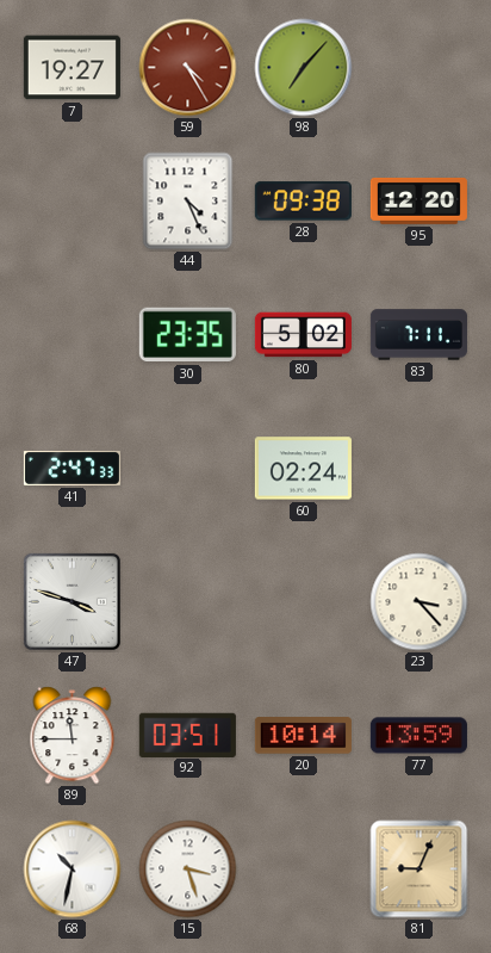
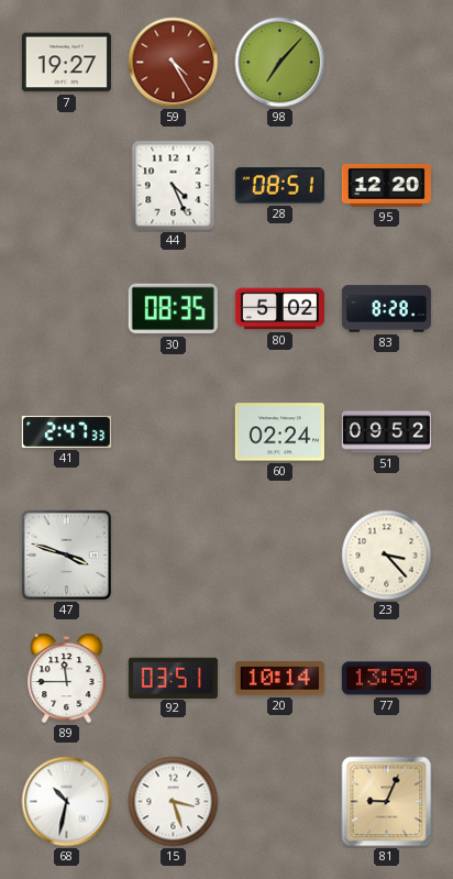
28: 09:38 -> 08:51 (279, 186)
30: 23:35 -> 08:35 (173, 309)
83: 7:11 -> 8:28 (386, 309)
51: none -> 09:52 (386, 432)
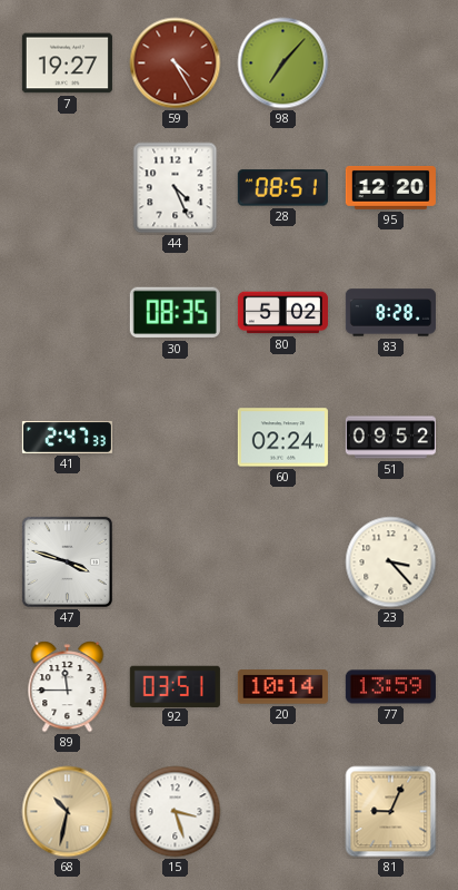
68 dial: white -> champagne (68, 812)
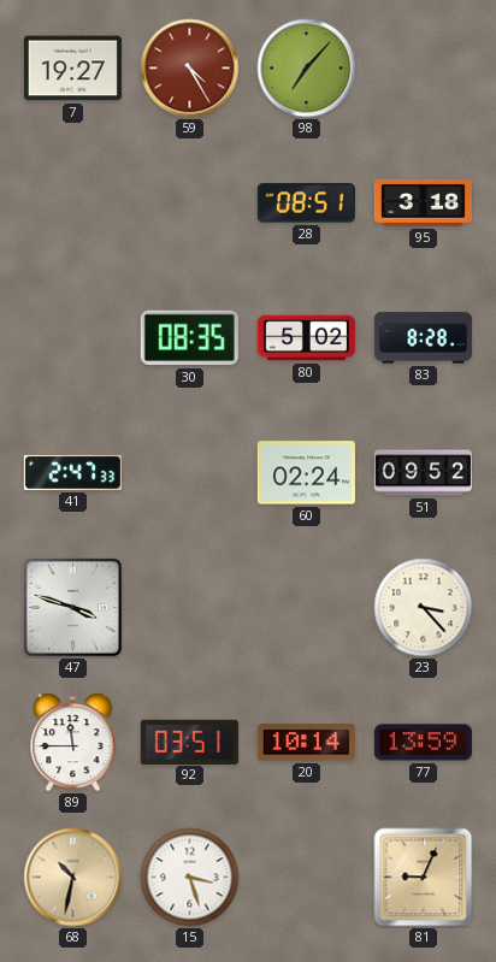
44: 4:26 -> none (176, 188)
95: 12:20 -> 3:18 (423, 202)
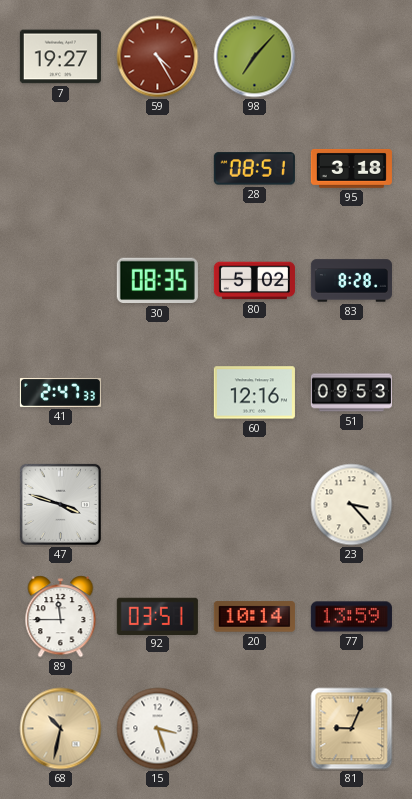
60: 02:24 -> 12:16 (254, 393)
51: 09:52 -> 09:53 (351, 393)
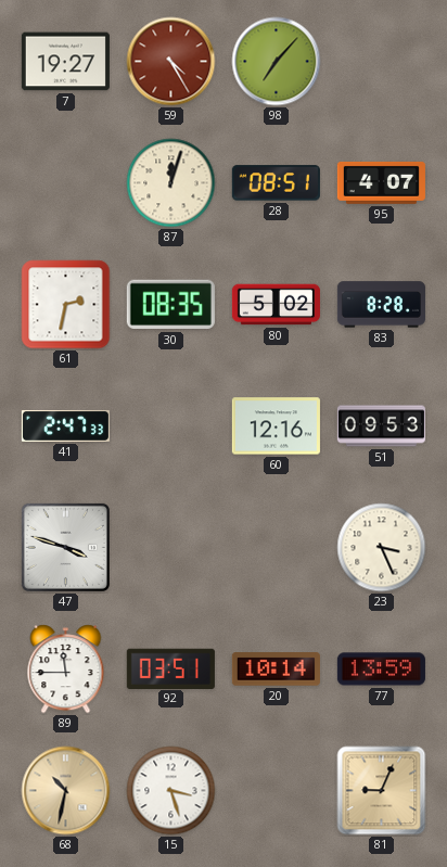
87: none -> 12:03 (171, 183)
95: 3:18 -> 4:07 (381, 182)
61: none -> 2:32 (66, 305)
23: 3:23 -> 3:26 (382, 548)
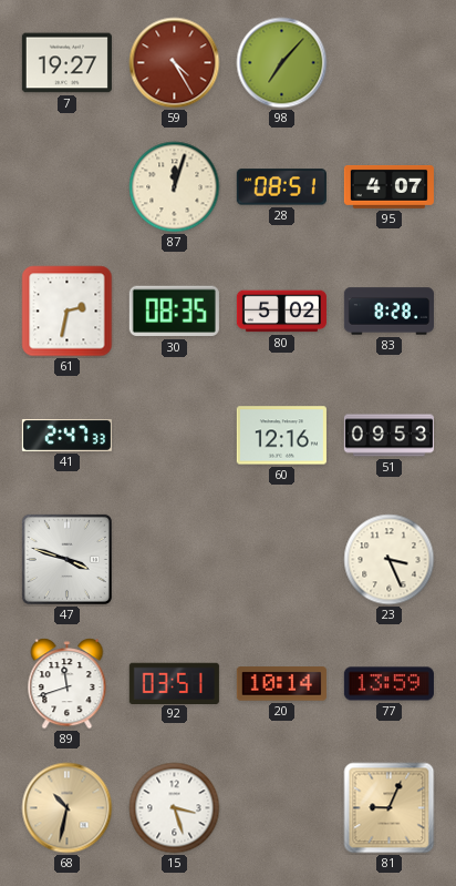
89: 11:45 -> 11:42 (68, 684)
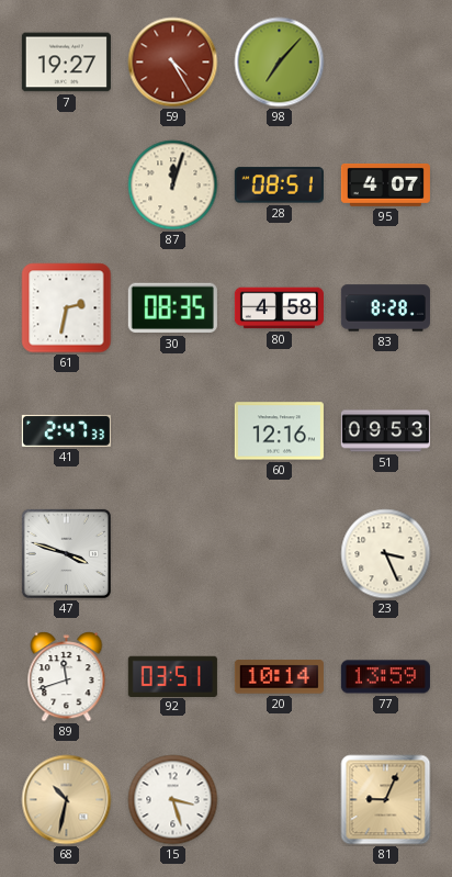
80: 5:02 -> 4:58 (279, 308)
